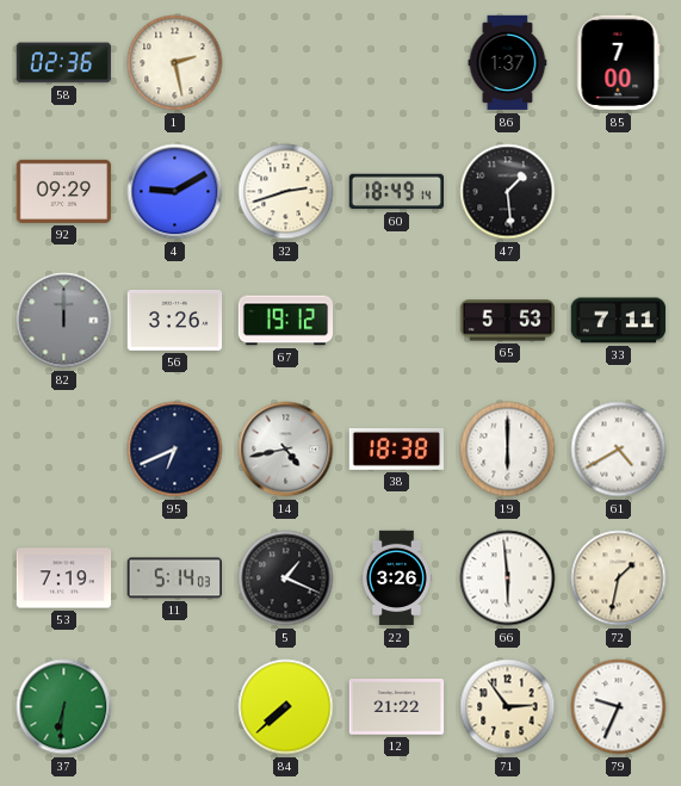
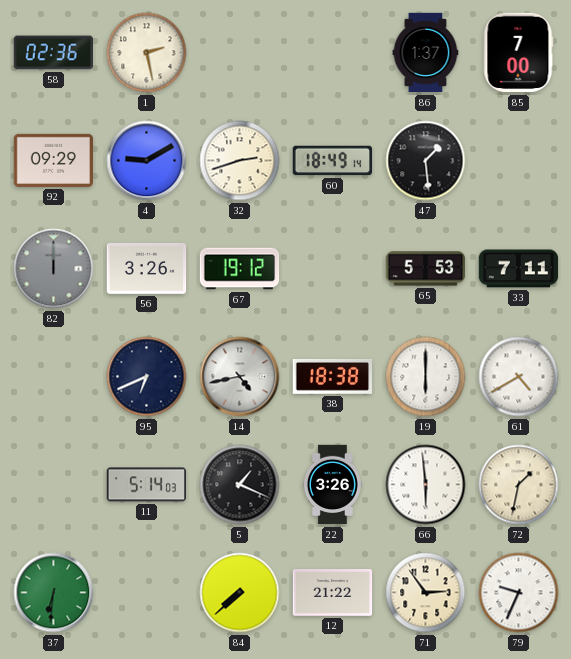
53: 7:19 -> none (64, 578)
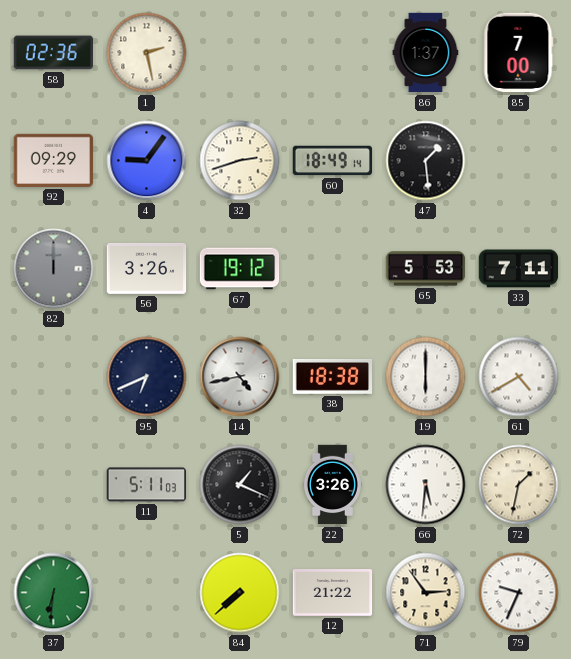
4: 9:10 -> 9:06 (147, 161)
11: 5:14 -> 5:11 (146, 485)
66: 5:59 -> 5:31 (426, 485)
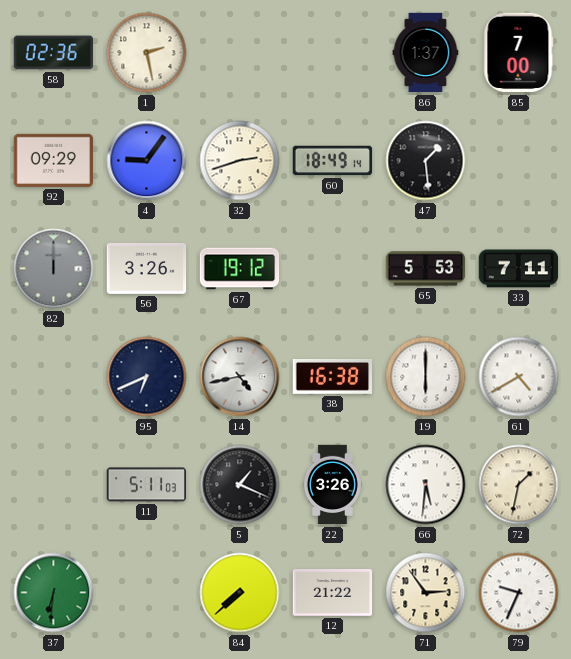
38: 18:38 -> 16:38 (332, 376)
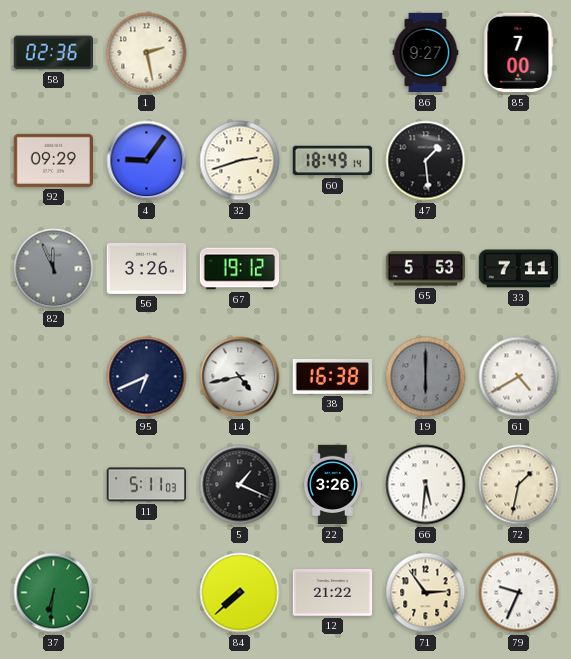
86: 1:37 -> 9:27 (426, 53)
82: 12:00 -> 11:56 (54, 269)
19 dial: white -> grey (426, 377)
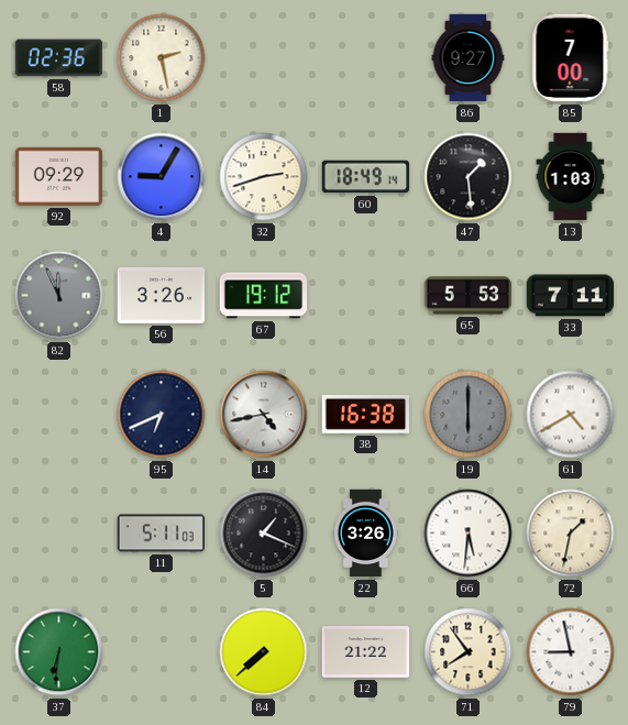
4: 9:06 -> 9:05 (162, 177)
13: none -> 1:03 (571, 177)
71: 2:54 -> 7:54 (469, 652)
79: 9:34 -> 8:58 (571, 652)
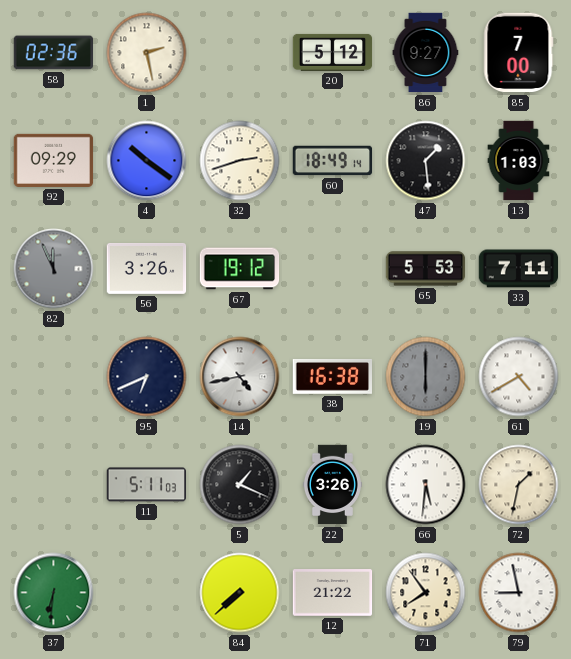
20: none -> 5:12 (333, 52)
4: 9:05 -> 10:21 (147, 161)
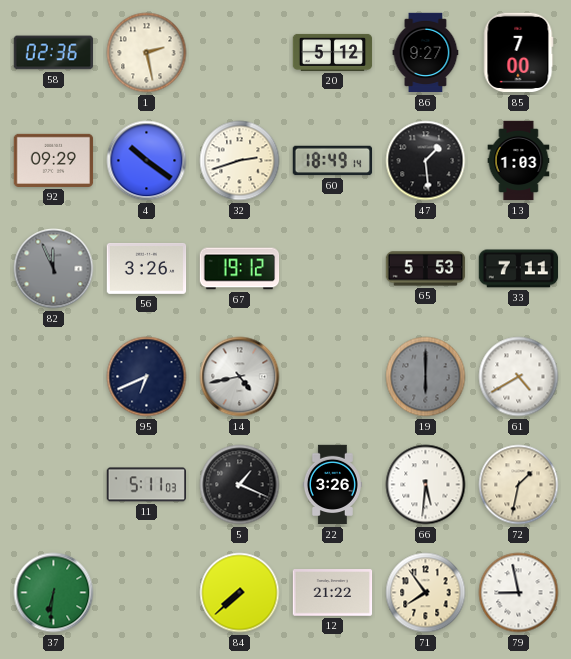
38: 16:38 -> none (332, 376)
